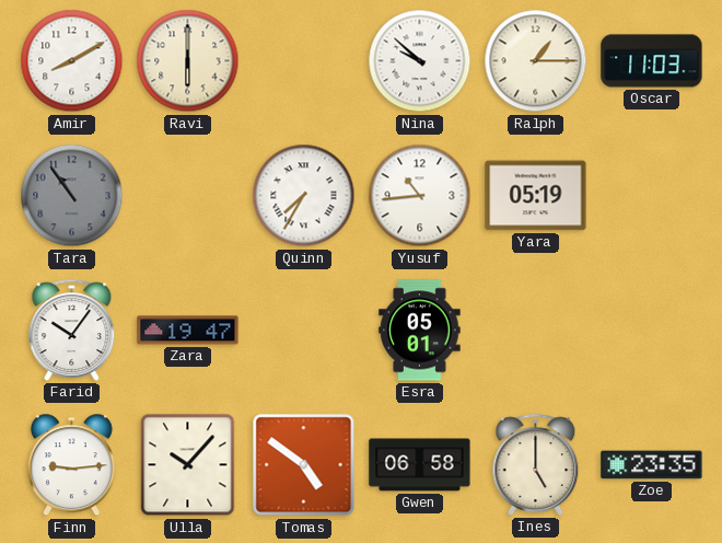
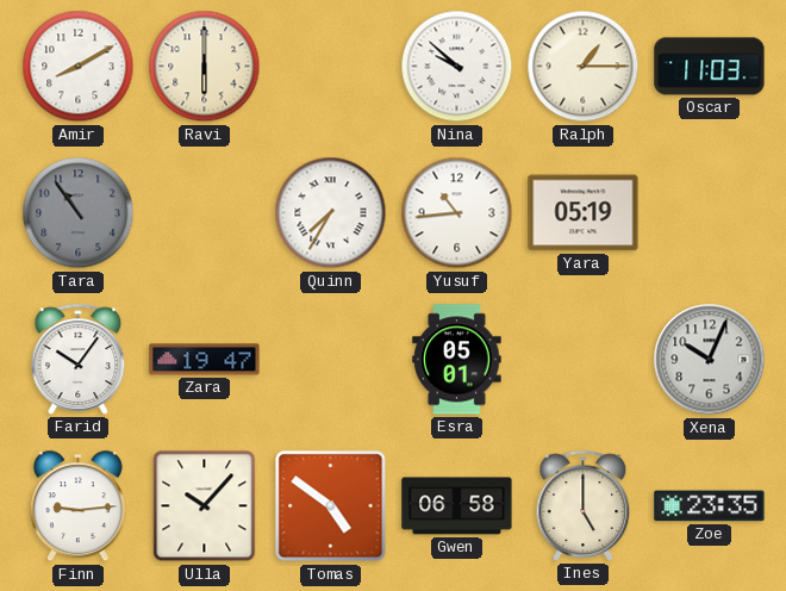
Xena: none -> 10:04 (710, 360)
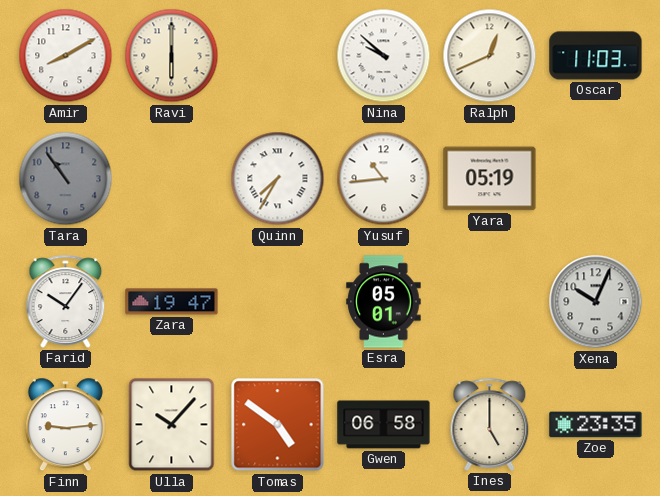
Ralph: 1:15 -> 12:41 (490, 56)
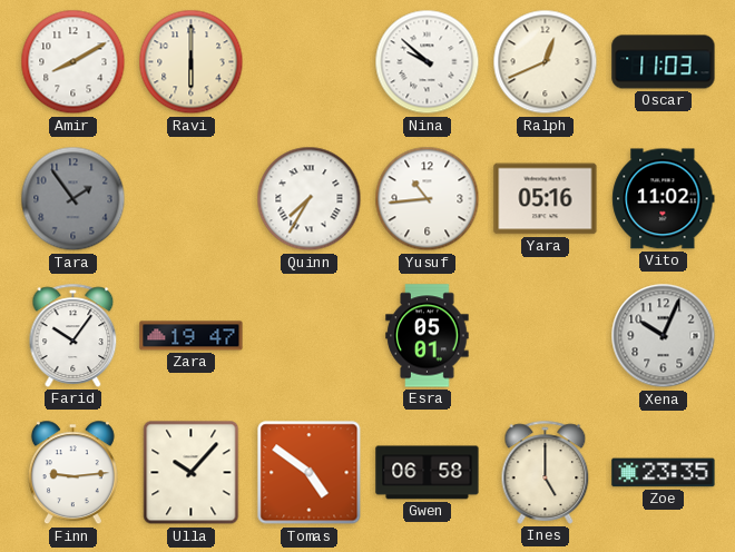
Tara: 10:54 -> 1:54 (73, 199)
Yara: 05:19 -> 05:16 (546, 199)
Vito: none -> 11:02 (664, 199)
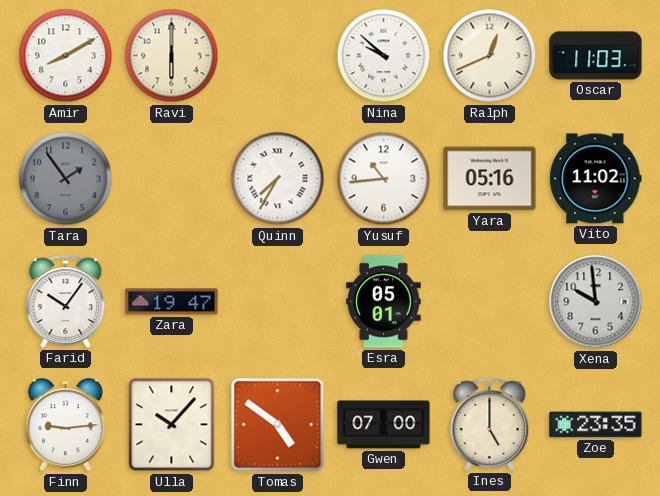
Xena: 10:04 -> 9:59 (596, 302)
Gwen: 06:58 -> 07:00 (384, 425)
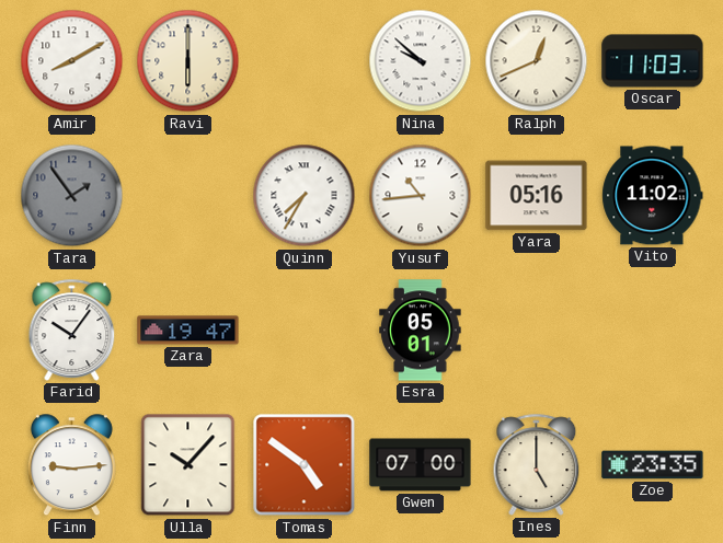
Xena: 9:59 -> none (596, 302)
